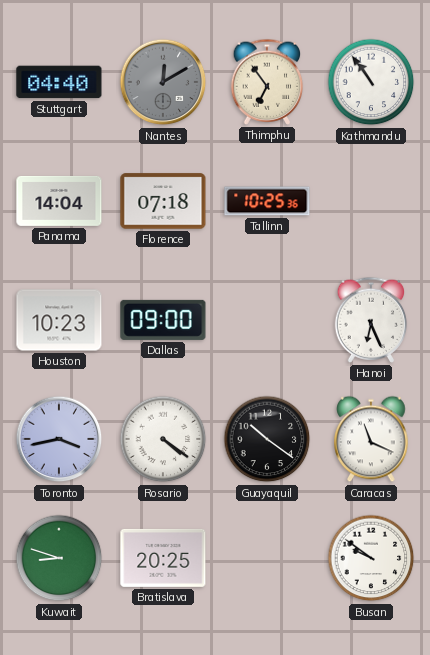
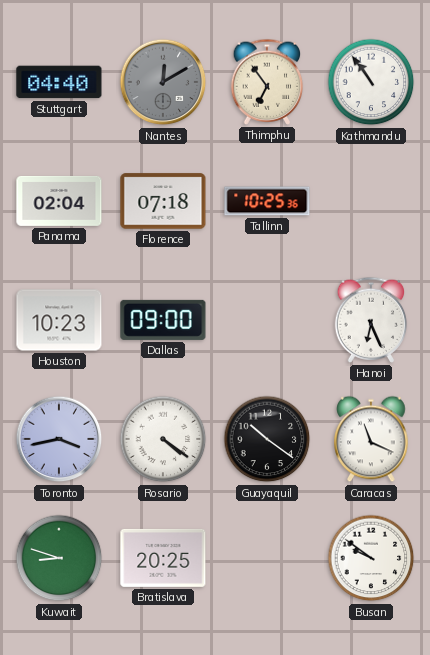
Panama: 14:04 -> 02:04 (59, 201)
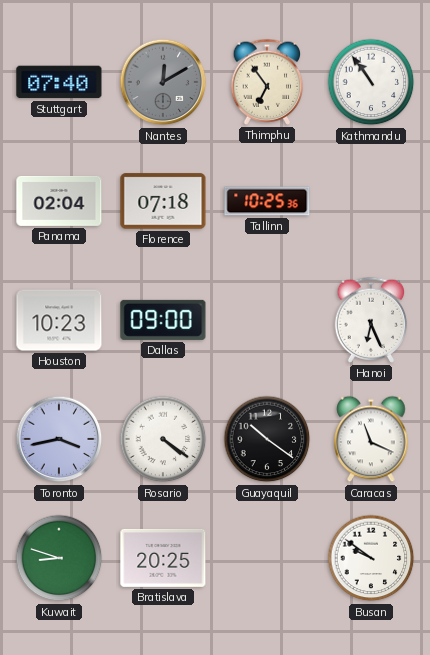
Stuttgart: 04:40 -> 07:40 (59, 82)
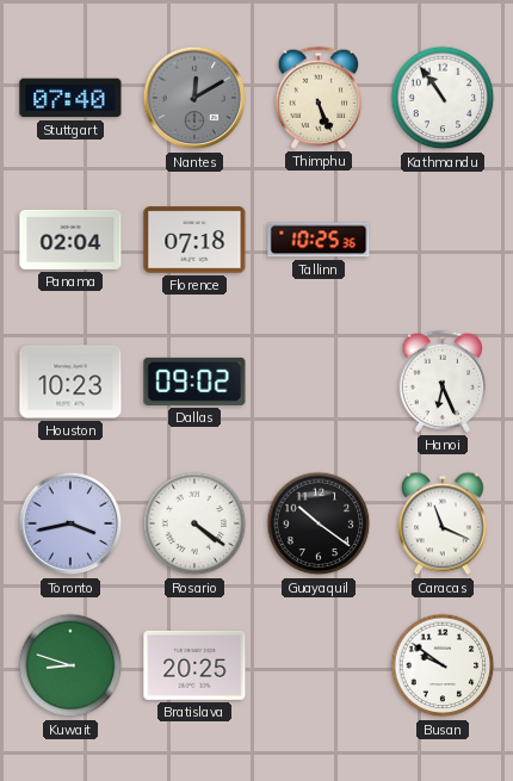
Thimphu: 6:54 -> 5:26 (319, 98)
Dallas: 09:00 -> 09:02 (194, 382)
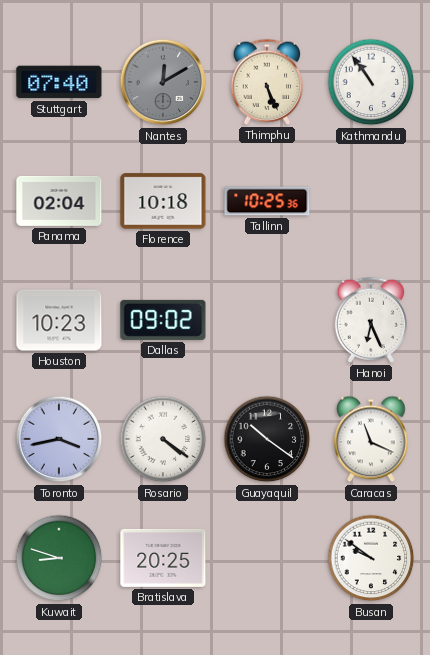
Florence: 07:18 -> 10:18 (163, 201)
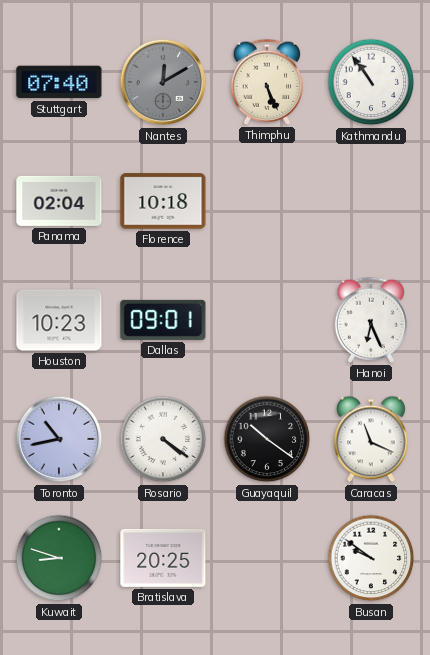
Tallinn: 10:25 -> none (267, 201)
Dallas: 09:02 -> 09:01 (163, 320)
Toronto: 3:43 -> 10:43 (59, 439)
